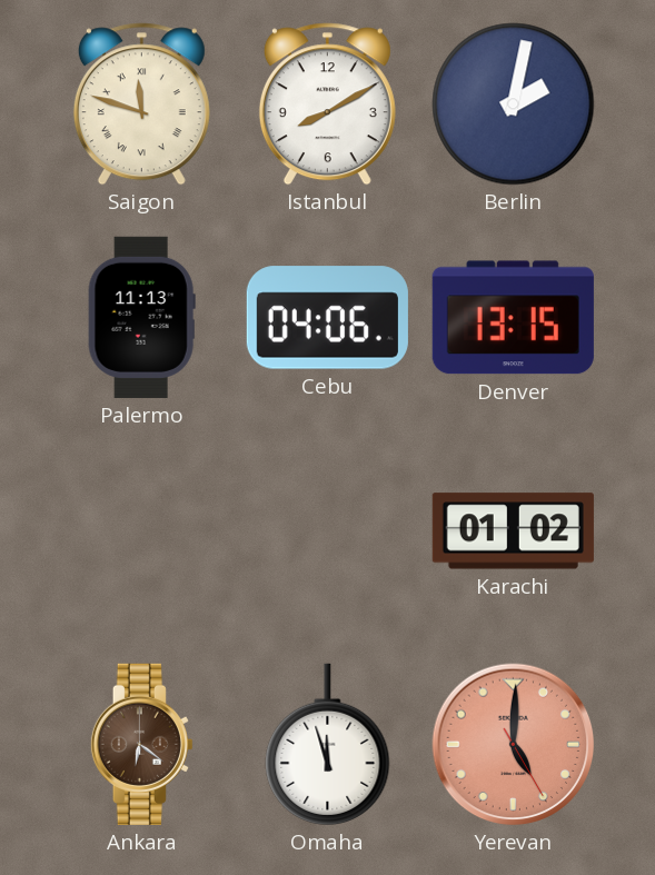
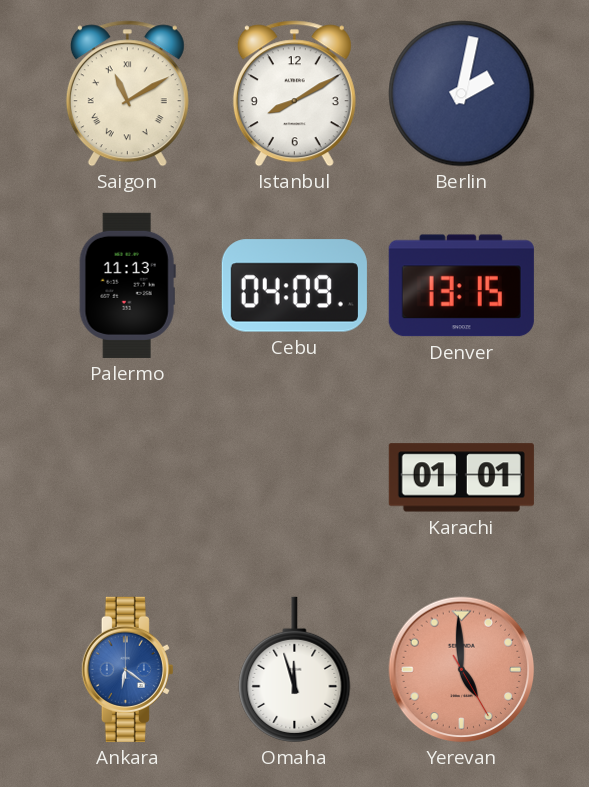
Saigon: 11:48 -> 11:10 (127, 94)
Cebu: 04:06 -> 04:09 (294, 286)
Karachi: 01:02 -> 01:01 (461, 478)
Ankara dial: brown -> blue (127, 669)
Yerevan: 5:00 -> 4:59 (462, 670)
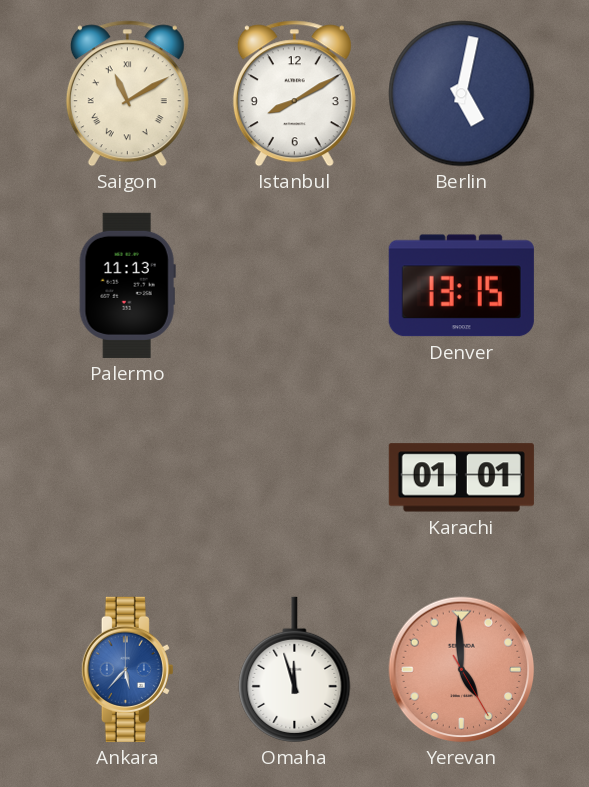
Berlin: 2:02 -> 5:02 (462, 94)
Cebu: 04:09 -> none (294, 286)
Ankara: 6:21 -> 5:37 (127, 669)
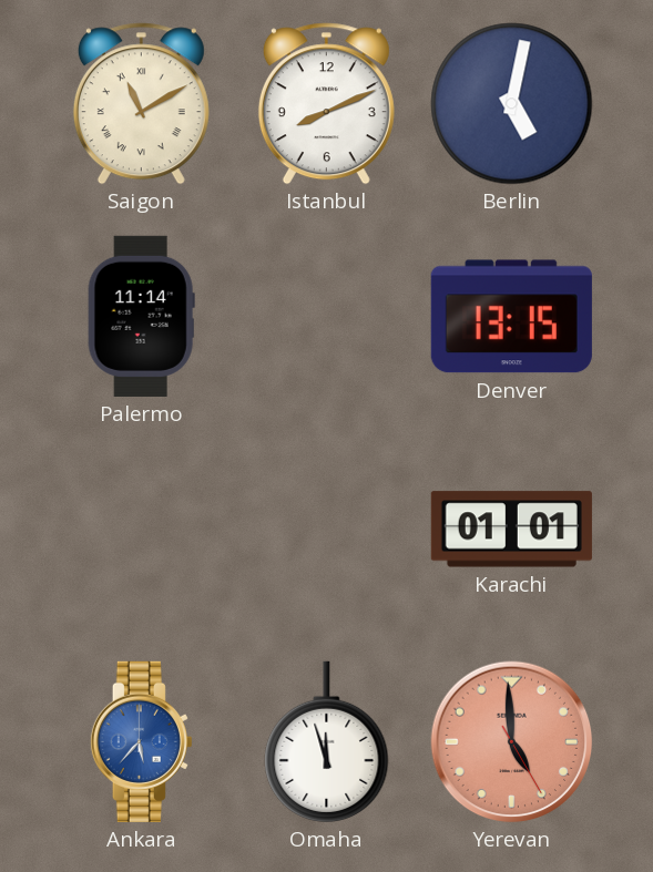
Istanbul: 8:10 -> 8:11 (326, 104)
Palermo: 11:13 -> 11:14 (141, 316)
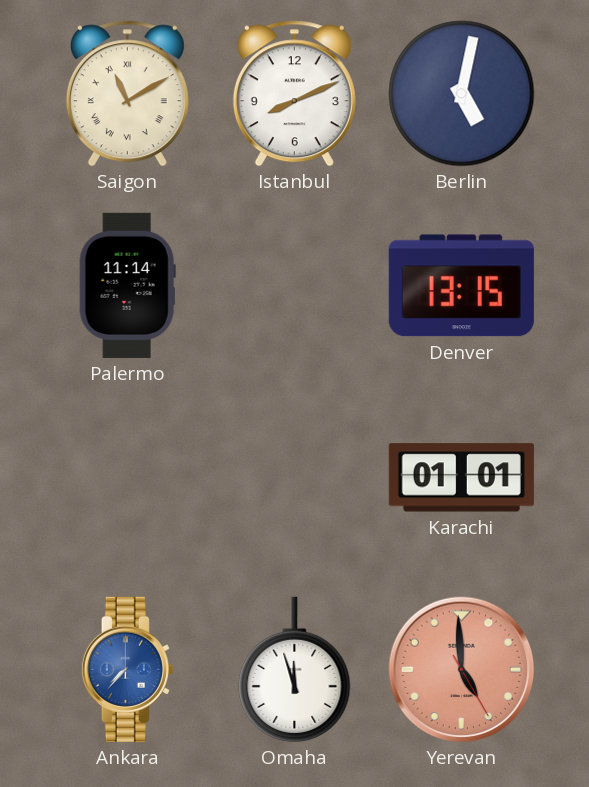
Ankara: 5:37 -> 7:37 (127, 669)
